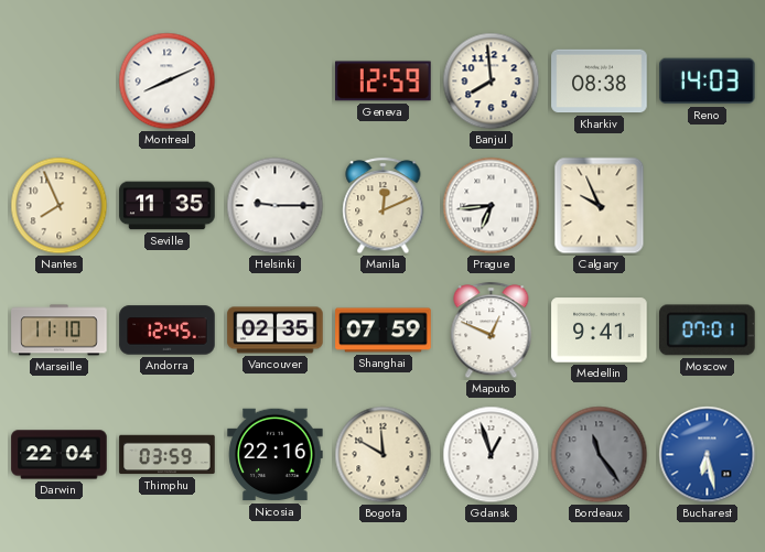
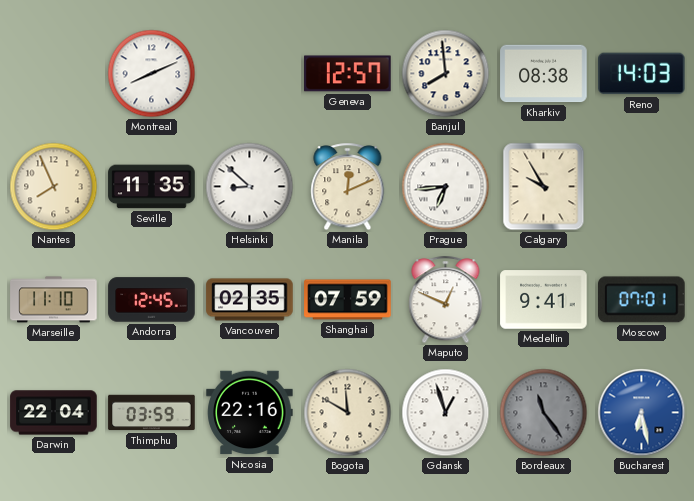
Geneva: 12:59 -> 12:57 (348, 74)
Helsinki: 9:15 -> 8:52 (250, 187)
Calgary: 9:56 -> 9:55 (544, 187)
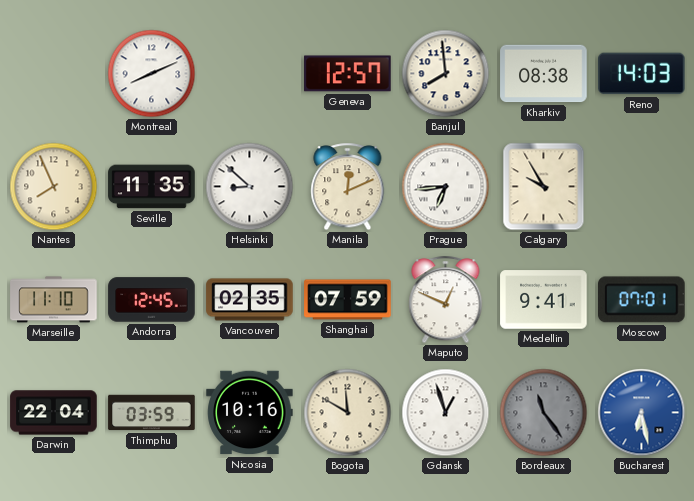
Nicosia: 22:16 -> 10:16 (250, 413)
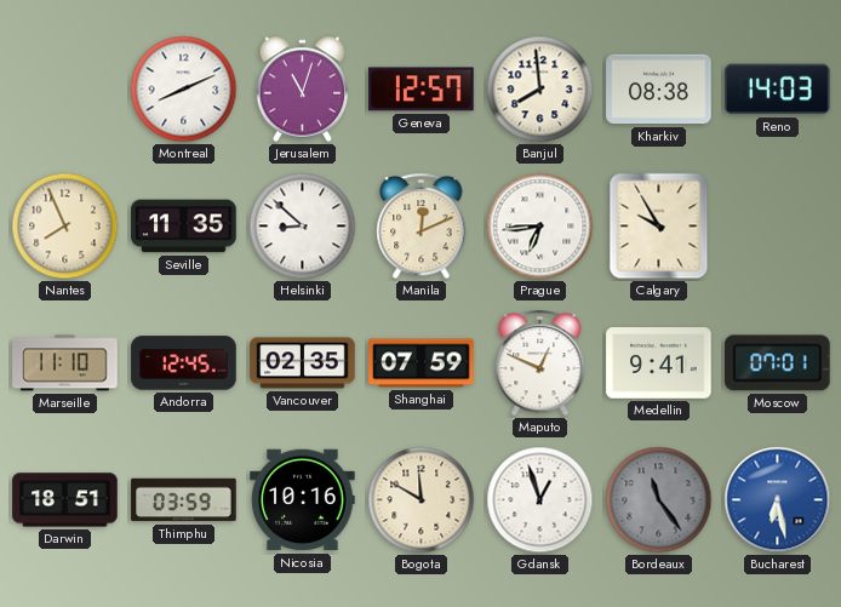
Jerusalem: none -> 11:03 (303, 90)
Darwin: 22:04 -> 18:51 (65, 500)
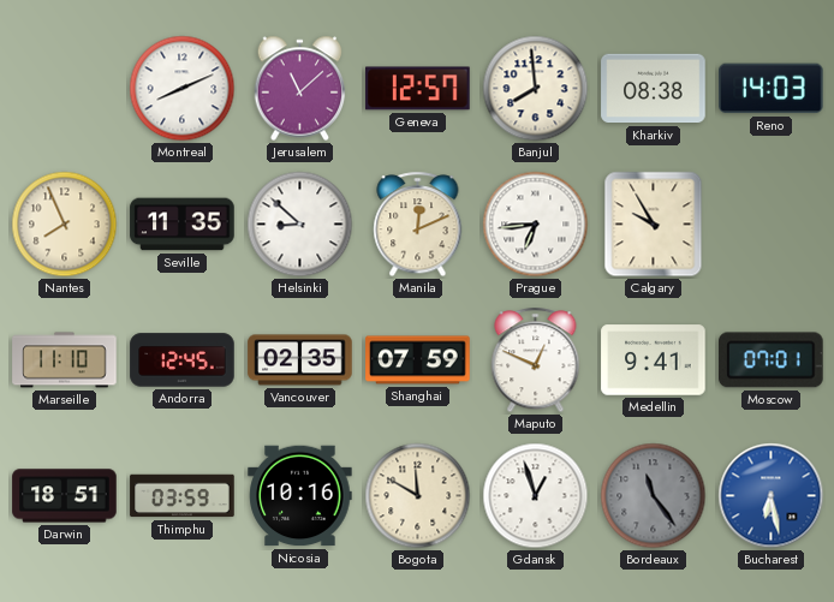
Jerusalem: 11:03 -> 11:08 (300, 89)
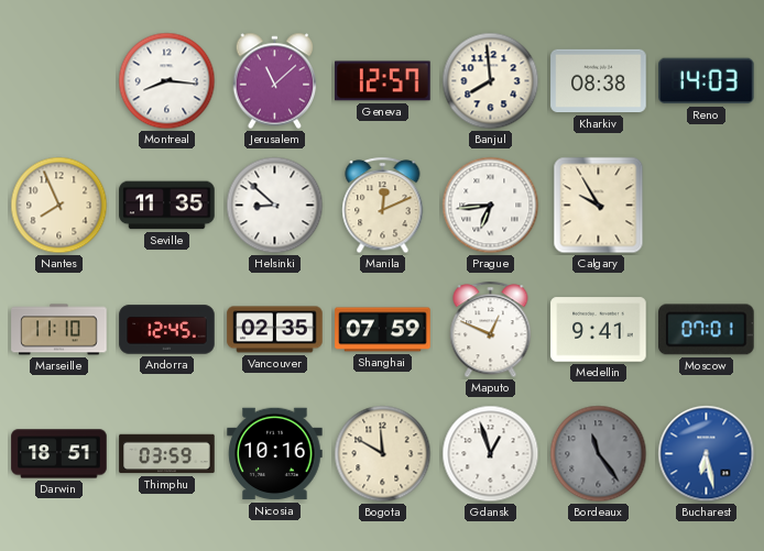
Montreal: 8:11 -> 8:16 (167, 81)
